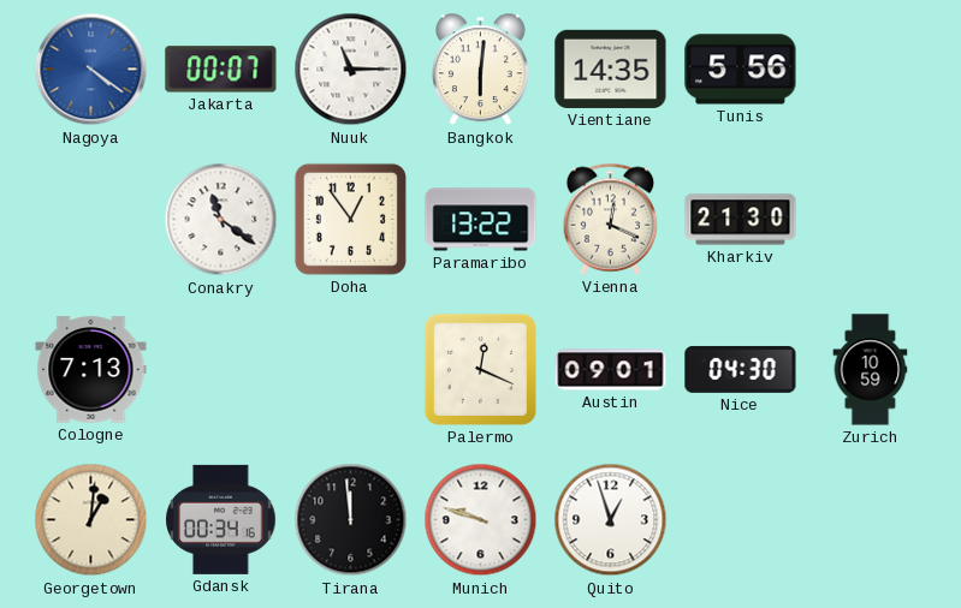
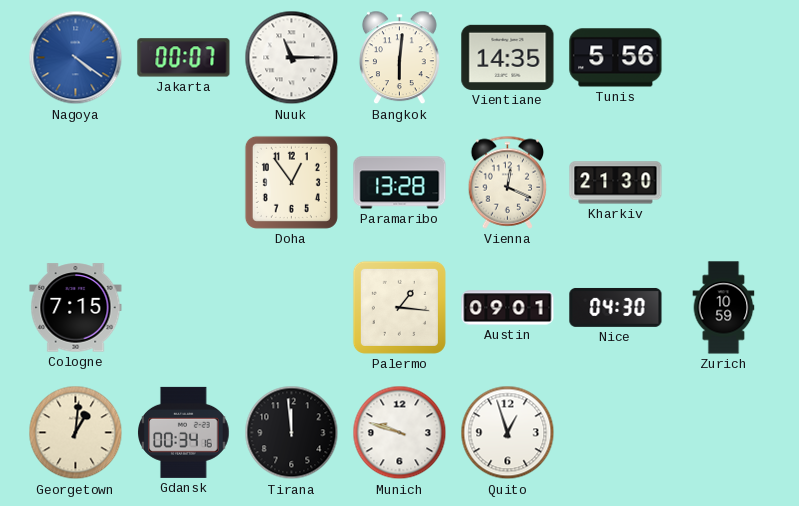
Conakry: 11:21 -> none (221, 220)
Paramaribo: 13:22 -> 13:28 (400, 183)
Cologne: 7:13 -> 7:15 (76, 308)
Palermo: 12:19 -> 1:16 (399, 307)
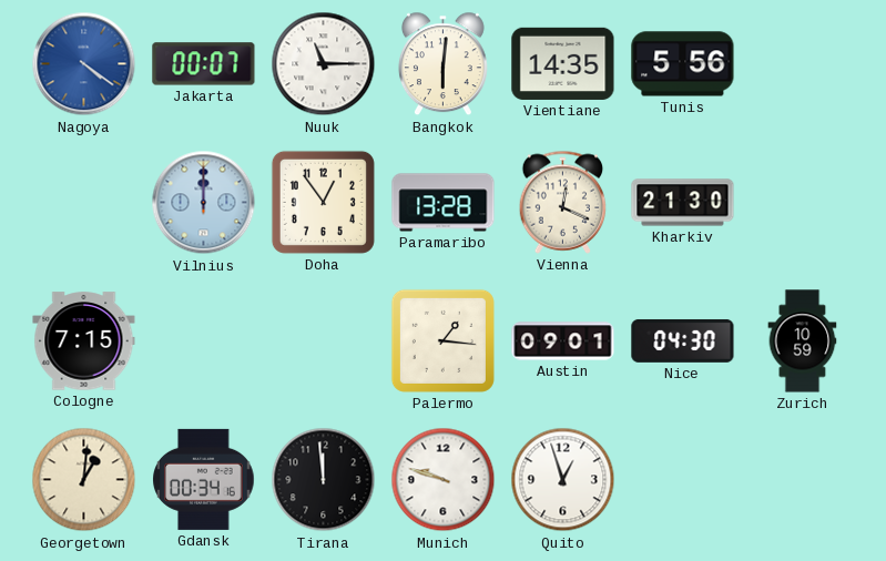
Vilnius: none -> 12:00 (204, 203)
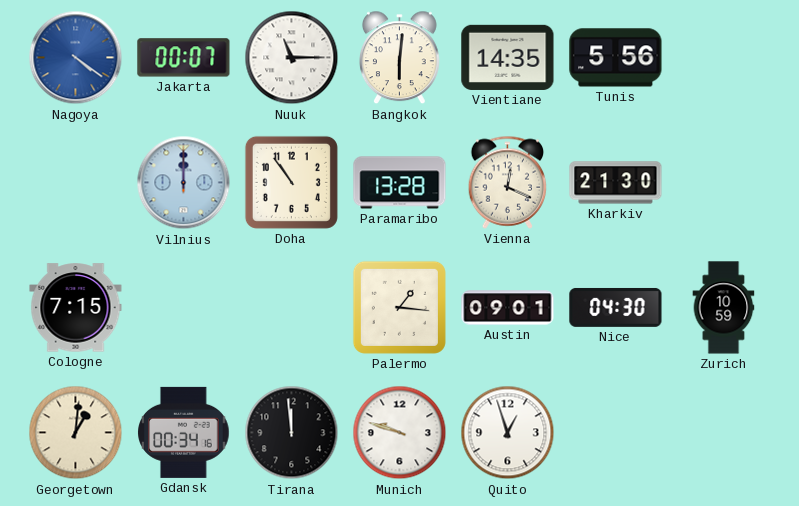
Doha: 12:54 -> 10:54 (291, 182)
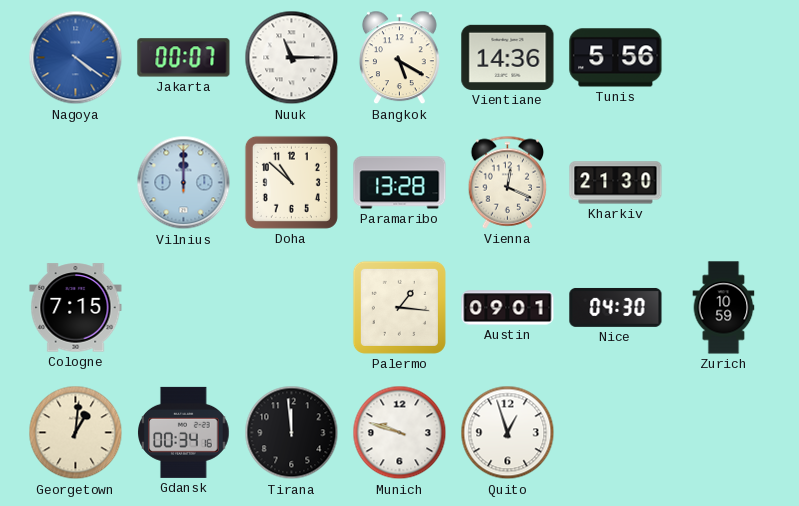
Bangkok: 6:01 -> 5:20 (399, 58)
Vientiane: 14:35 -> 14:36 (508, 57)
Doha: 10:54 -> 10:52 (291, 182)
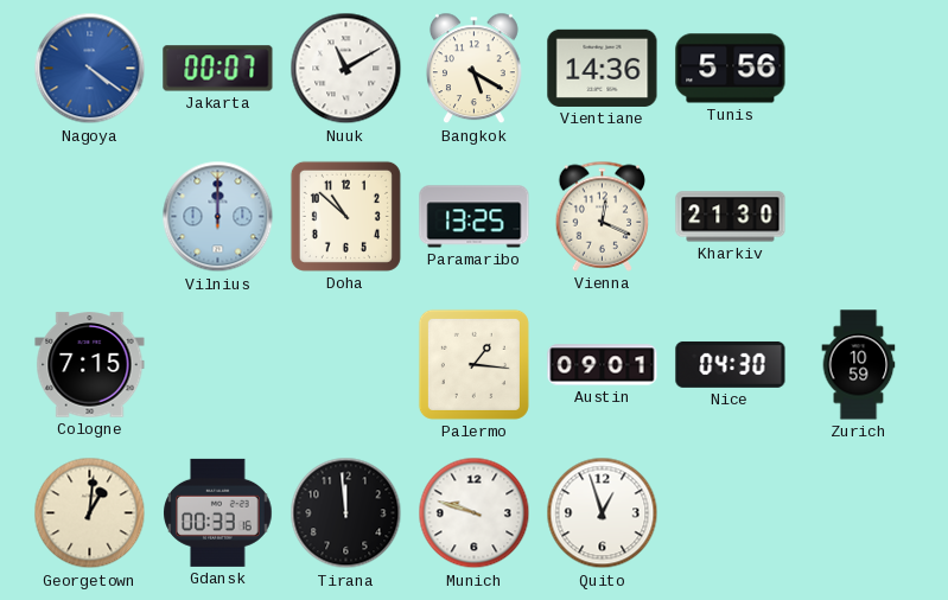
Nuuk: 11:15 -> 11:10 (346, 69)
Paramaribo: 13:28 -> 13:25 (475, 217)
Gdansk: 00:34 -> 00:33 (218, 512)
